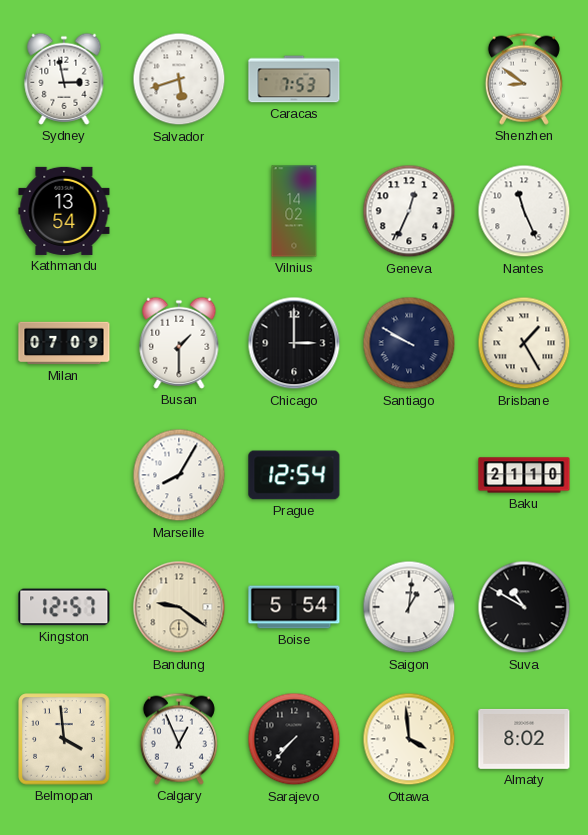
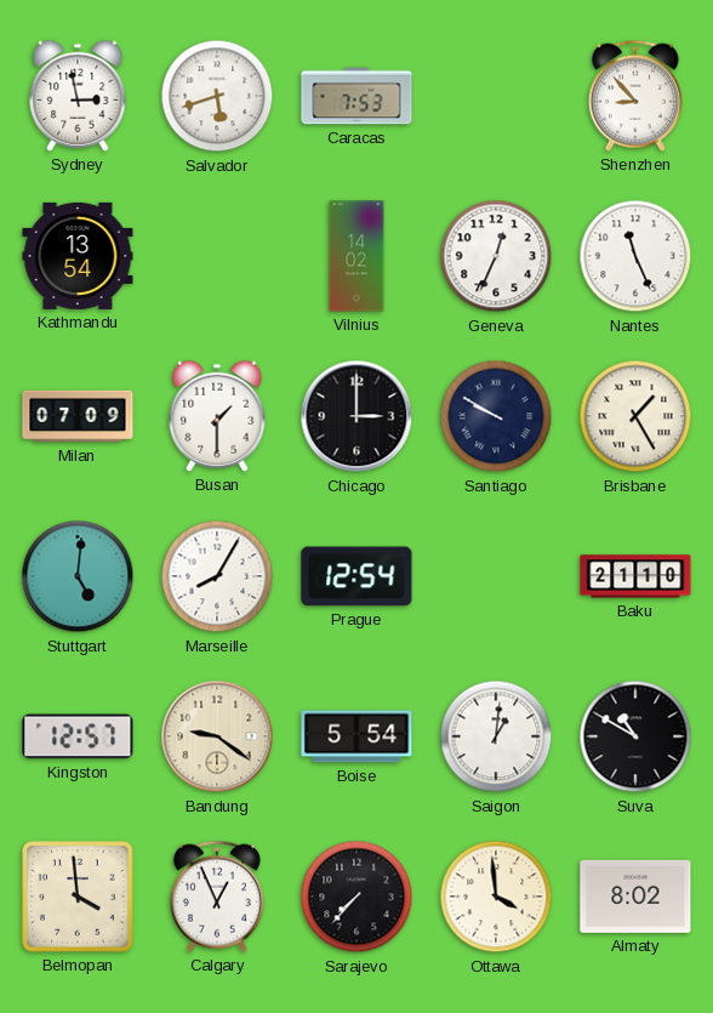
Shenzhen: 8:51 -> 8:53 (635, 96)
Stuttgart: none -> 5:01 (78, 576)
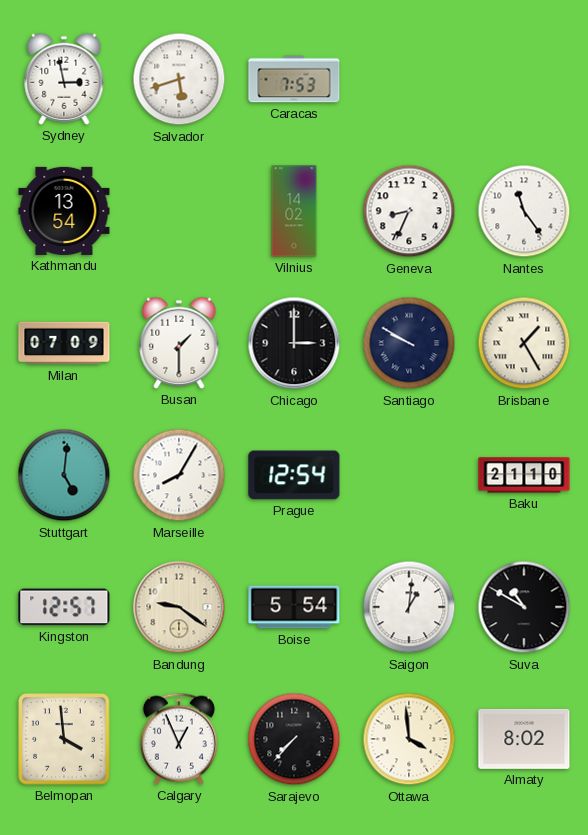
Shenzhen: 8:53 -> none (635, 96)
Geneva: 12:34 -> 8:34 (409, 211)
Nantes: 11:26 -> 11:24 (524, 211)
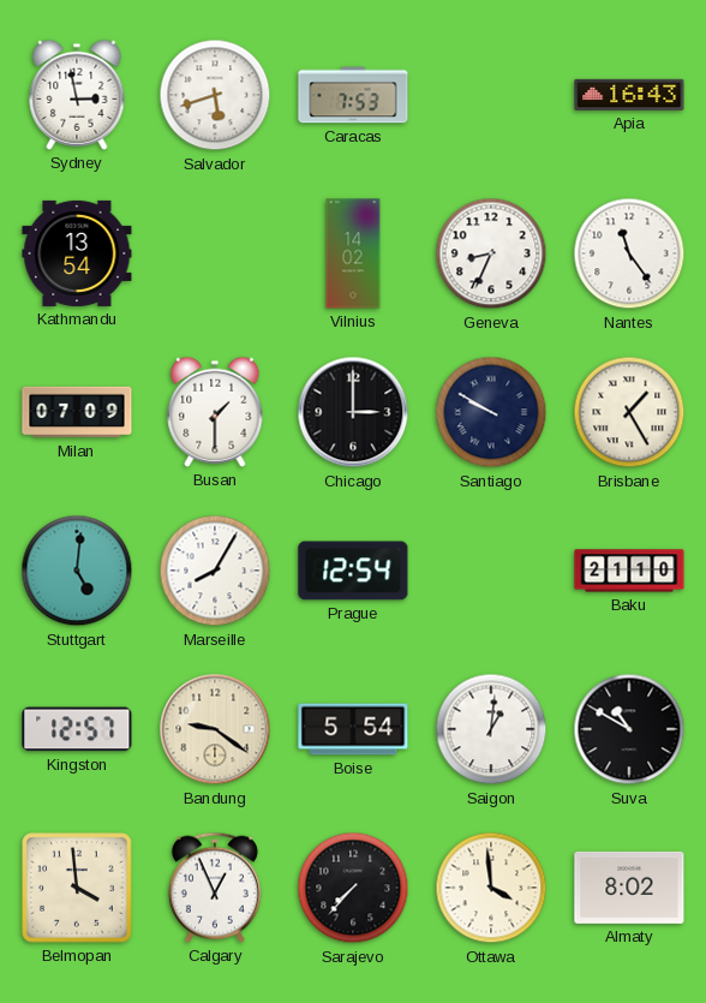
Apia: none -> 16:43 (629, 95)
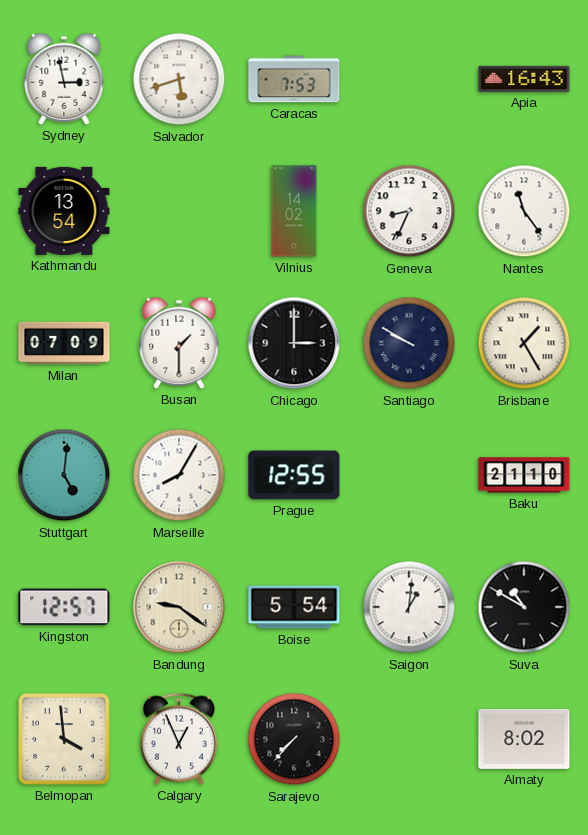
Prague: 12:54 -> 12:55 (294, 475)
Ottawa: 3:59 -> none (491, 888)
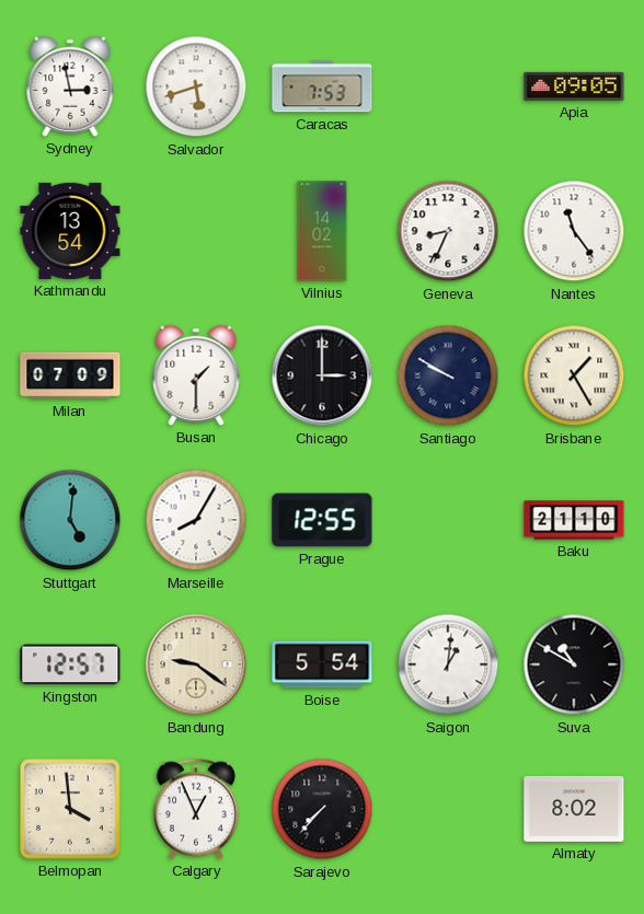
Apia: 16:43 -> 09:05 (574, 86)
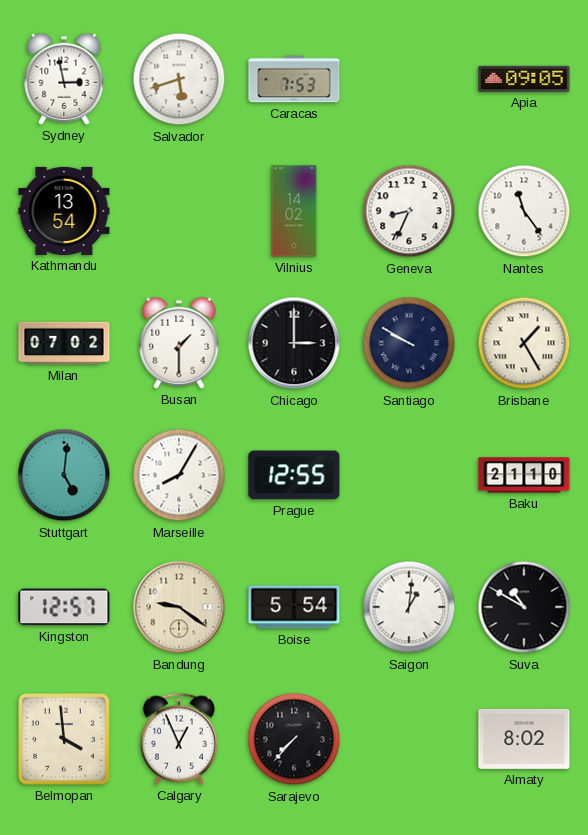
Milan: 07:09 -> 07:02 (64, 343)
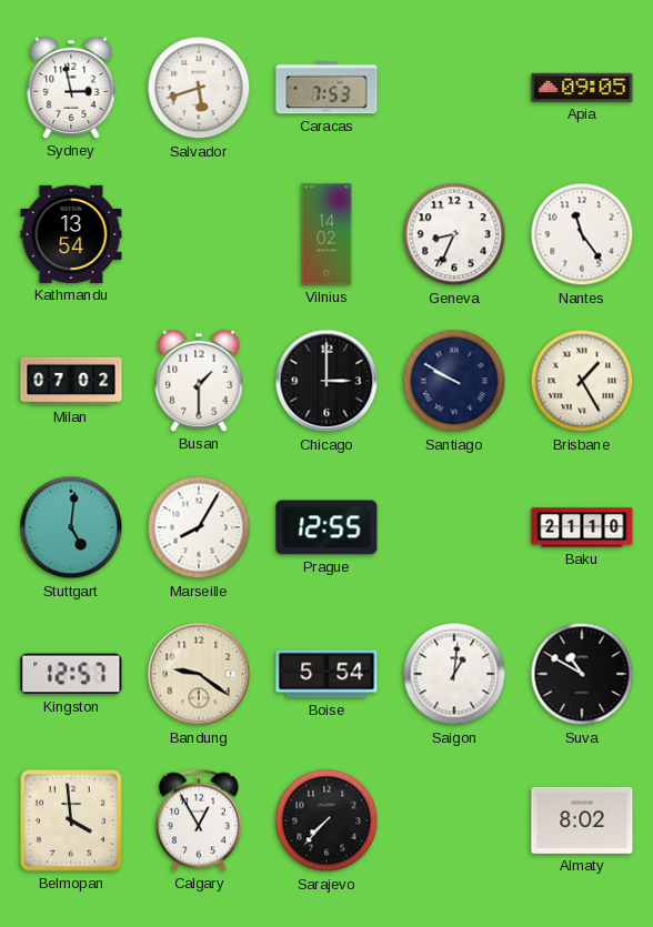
Calgary: 12:56 -> 12:55 (199, 820)
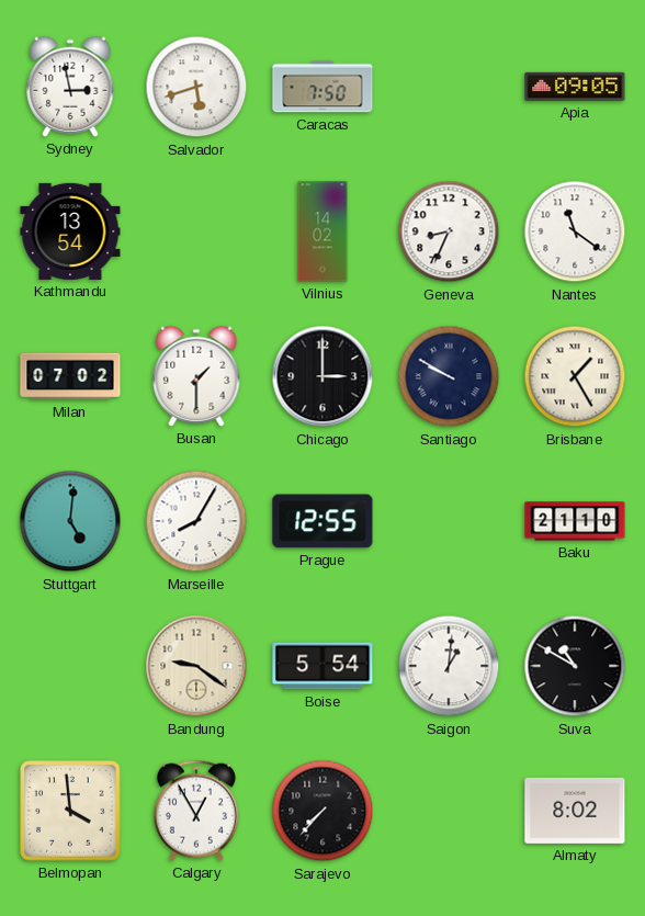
Caracas: 7:53 -> 7:50 (322, 87)
Nantes: 11:24 -> 11:21 (575, 231)
Kingston: 12:57 -> none (71, 674)
